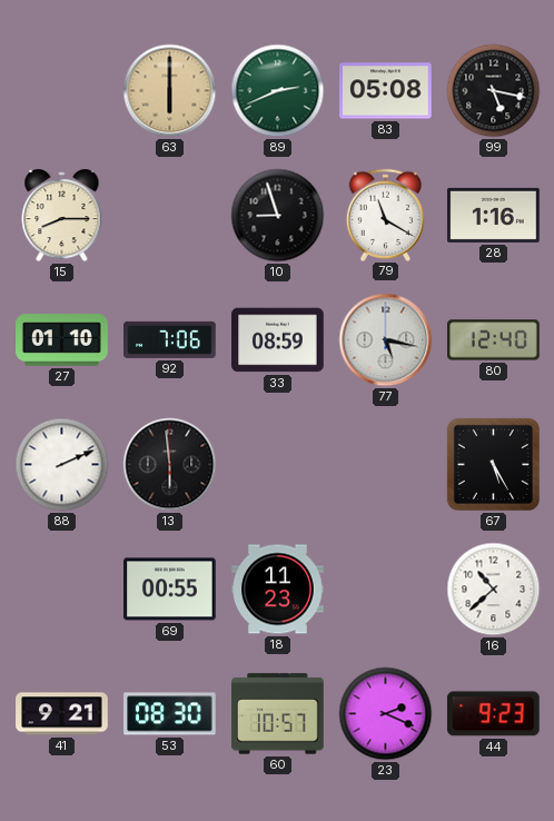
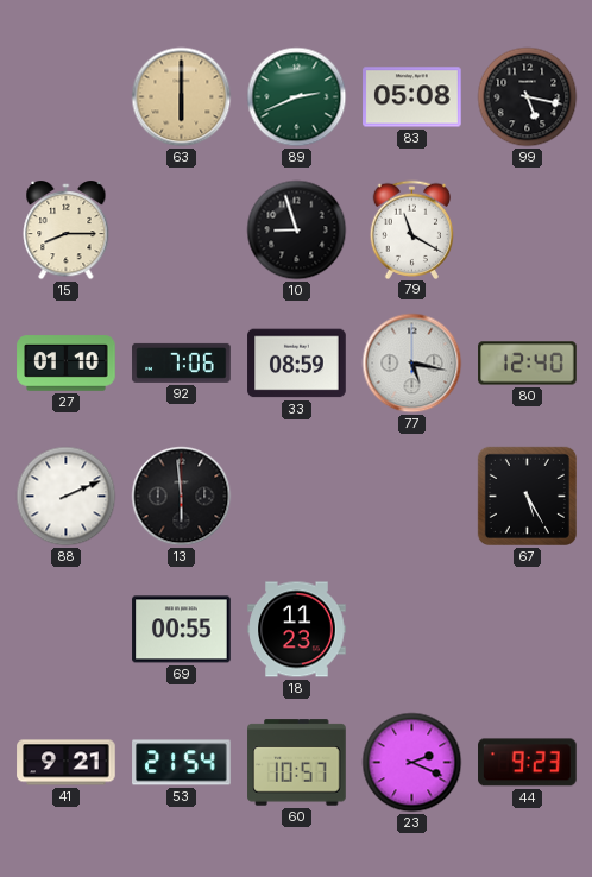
28: 1:16 -> none (494, 215)
16: 10:38 -> none (494, 590)
53: 08:30 -> 21:54 (182, 763)
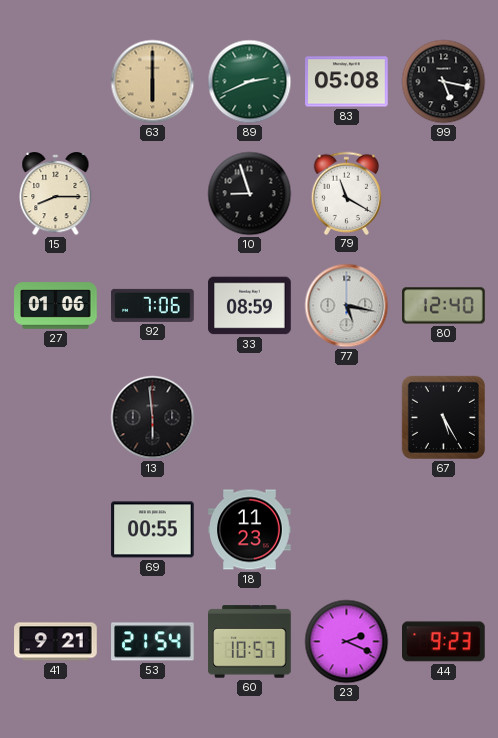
27: 01:10 -> 01:06 (56, 306)
88: 2:11 -> none (67, 497)
